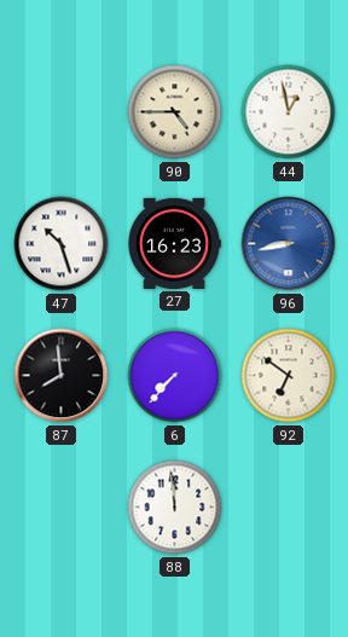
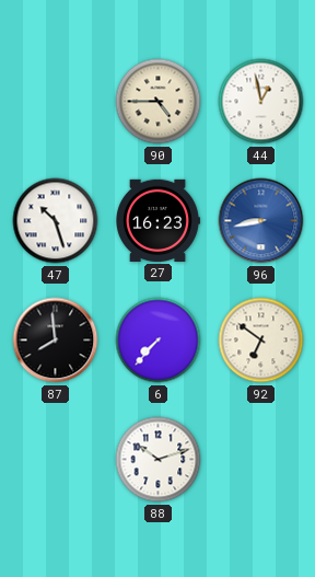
88: 11:59 -> 10:12 (159, 460)
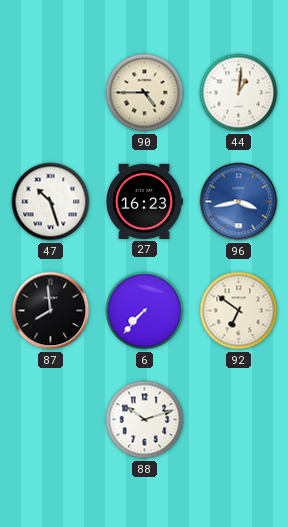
44: 12:58 -> 1:01 (239, 93)
96: 8:43 -> 3:43 (239, 202)
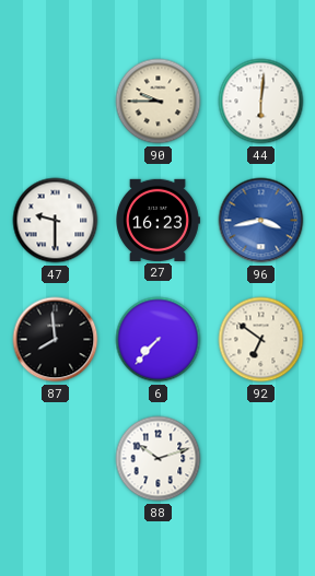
90: 4:45 -> 9:45 (159, 102)
44: 1:01 -> 6:01 (261, 102)
47: 10:27 -> 9:30 (56, 221)
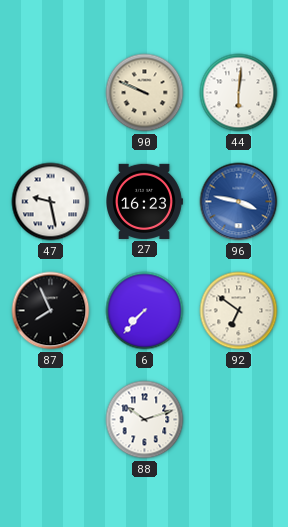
90: 9:45 -> 9:49 (145, 93)
47: 9:30 -> 9:28 (51, 202)
96: 3:43 -> 3:47 (239, 202)
87: 7:59 -> 7:56 (51, 311)
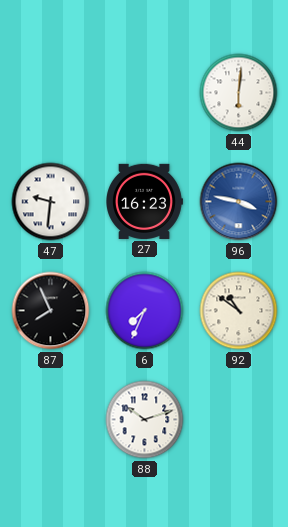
90: 9:49 -> none (145, 93)
47: 9:28 -> 9:31 (51, 202)
6: 7:37 -> 7:34 (145, 311)
92: 6:51 -> 10:51 (239, 311)
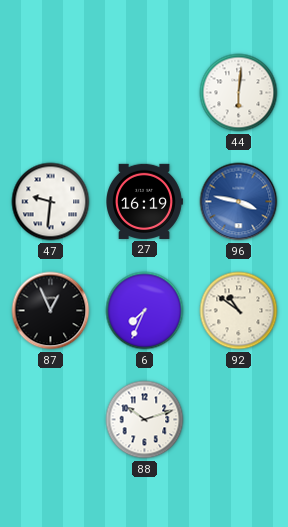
27: 16:23 -> 16:19 (145, 201)
87: 7:56 -> 12:56 (51, 311)
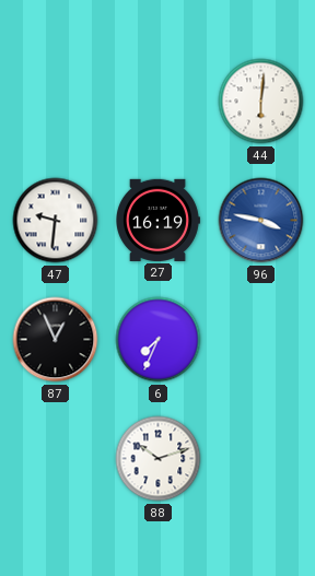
92: 10:51 -> none (239, 311)
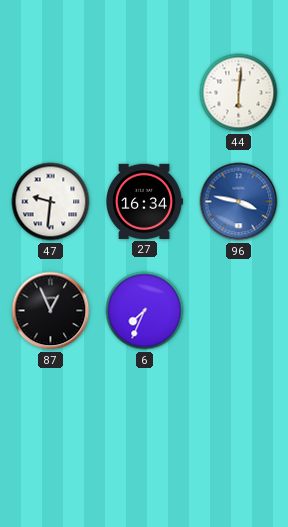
27: 16:19 -> 16:34 (145, 201)
88: 10:12 -> none (159, 459)
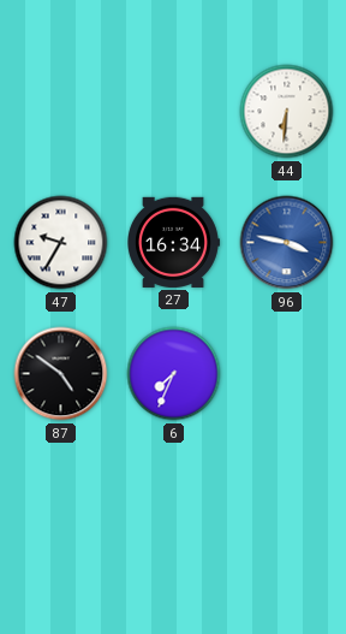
44: 6:01 -> 6:31 (287, 112)
47: 9:31 -> 9:35 (61, 243)
87: 12:56 -> 4:51 (61, 374)
